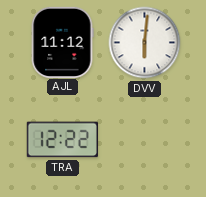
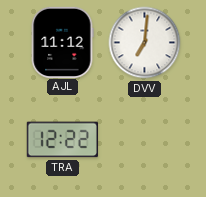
DVV: 6:01 -> 7:01 (145, 43)
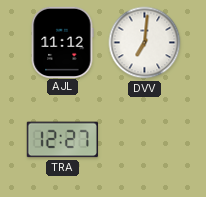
TRA: 12:22 -> 12:27 (62, 140)
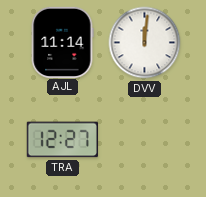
AJL: 11:12 -> 11:14 (62, 42)
DVV: 7:01 -> 12:01 (145, 43)
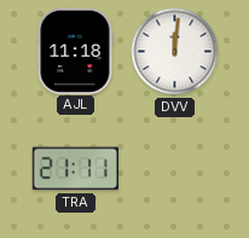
AJL: 11:14 -> 11:18 (75, 51)
TRA: 12:27 -> 21:11 (75, 169)
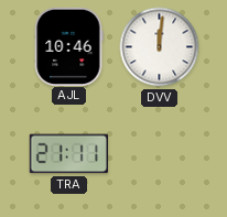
AJL: 11:18 -> 10:46 (68, 46)
